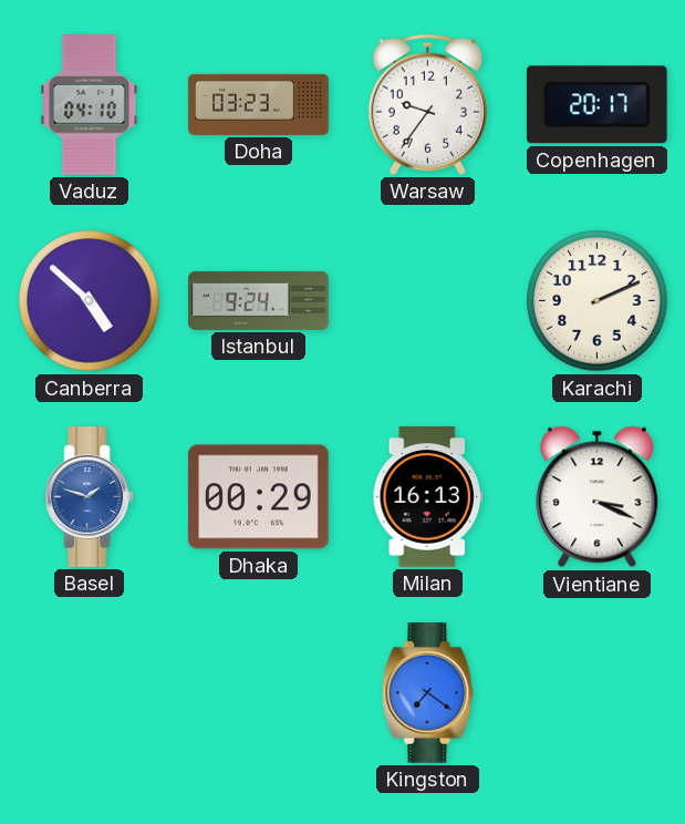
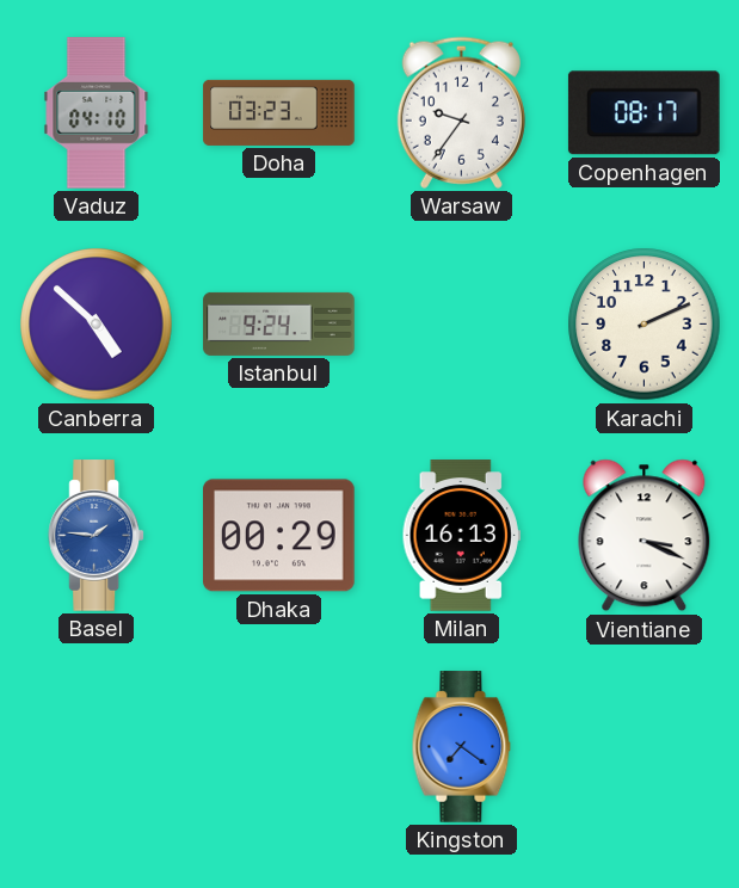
Copenhagen: 20:17 -> 08:17 (643, 113)
Basel: 1:48 -> 1:46 (97, 536)
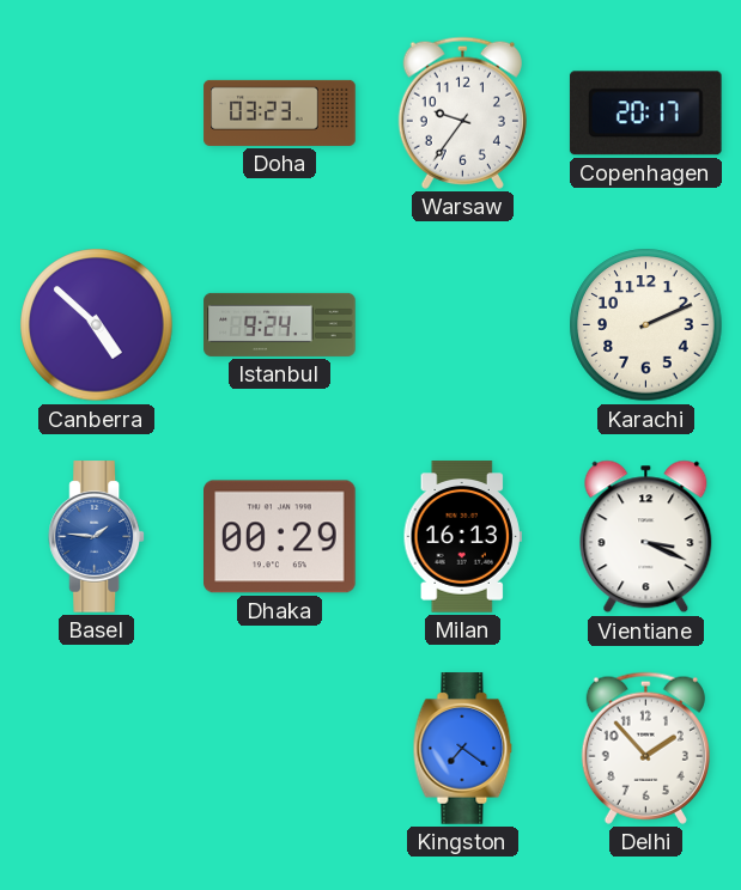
Vaduz: 04:10 -> none (97, 113)
Copenhagen: 08:17 -> 20:17 (645, 114)
Delhi: none -> 1:53 (645, 748)
